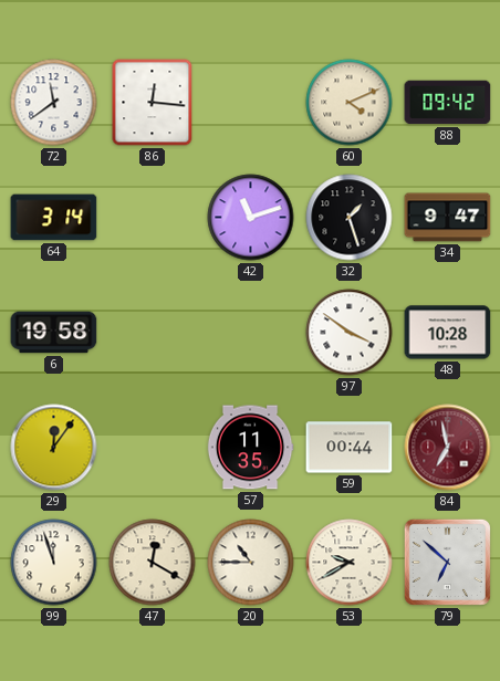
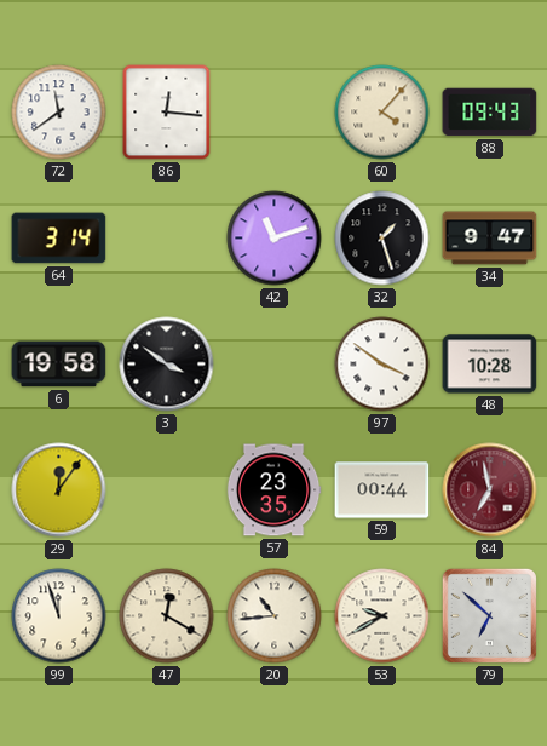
60: 4:11 -> 4:07 (382, 113)
88: 09:42 -> 09:43 (490, 113)
3: none -> 3:51 (167, 365)
57: 11:35 -> 23:35 (273, 490)
20: 10:45 -> 10:44 (275, 616)
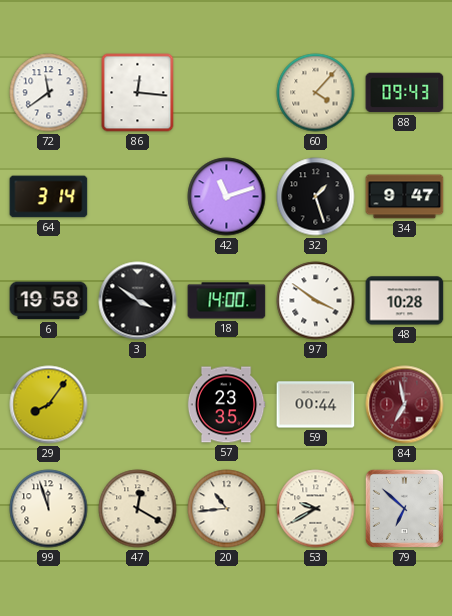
18: none -> 14:00 (227, 301)
29: 12:06 -> 8:06 (49, 405)
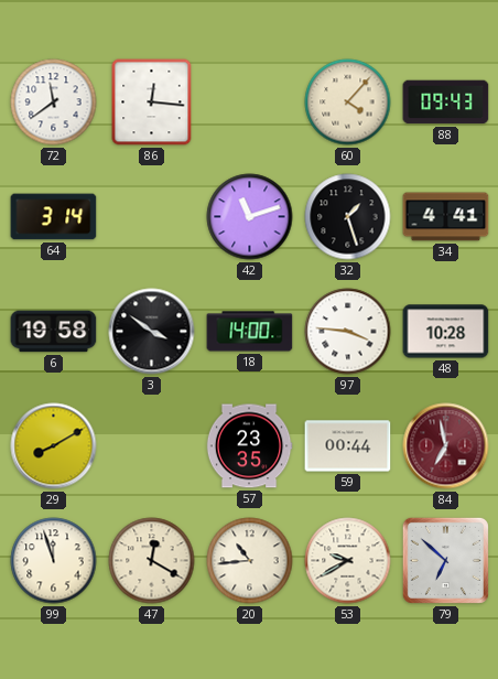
34: 9:47 -> 4:41 (446, 217)
97: 3:51 -> 3:46 (348, 332)
29: 8:06 -> 8:10 (54, 446)
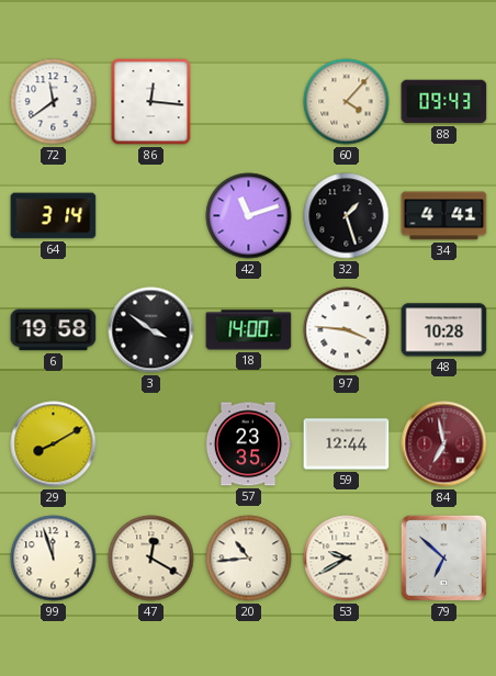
59: 00:44 -> 12:44 (347, 444)
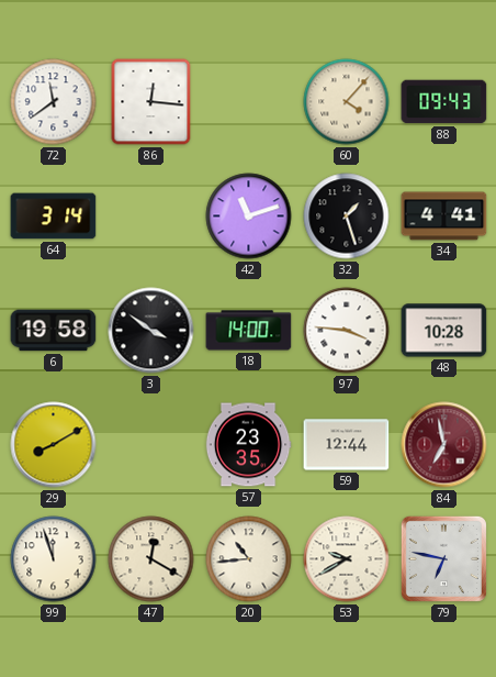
79: 6:52 -> 6:47 (443, 558)
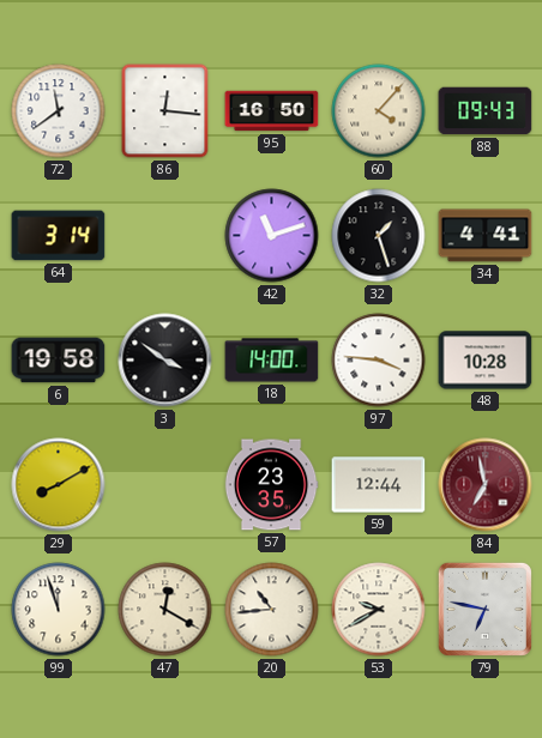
95: none -> 16:50 (272, 111)
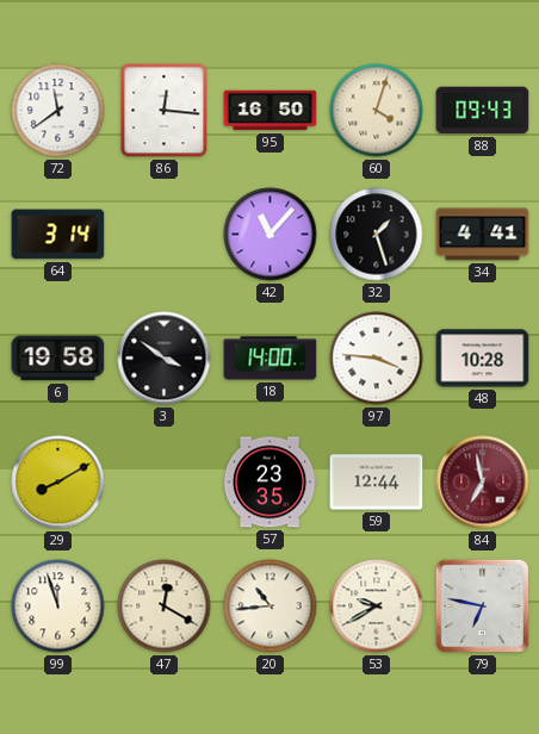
60: 4:07 -> 4:03 (377, 111)
42: 11:12 -> 11:07 (271, 235)
